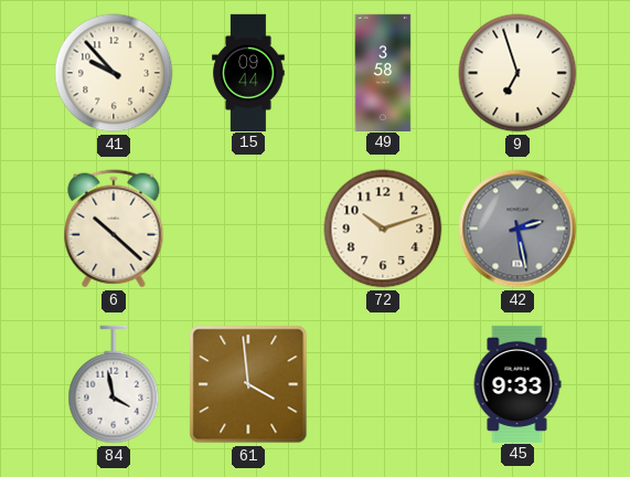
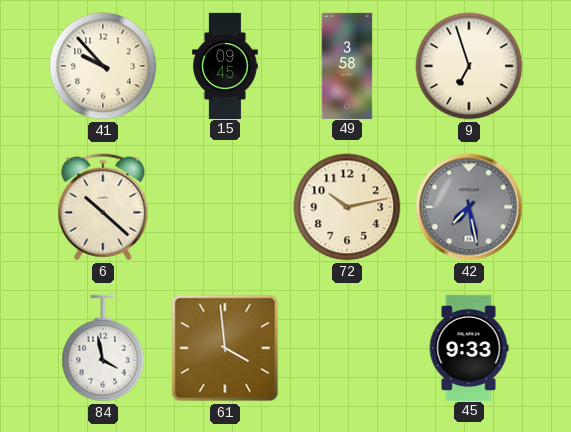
15: 09:44 -> 09:45 (225, 65)
72: 10:12 -> 10:13 (347, 207)
42: 2:28 -> 7:28 (469, 207)
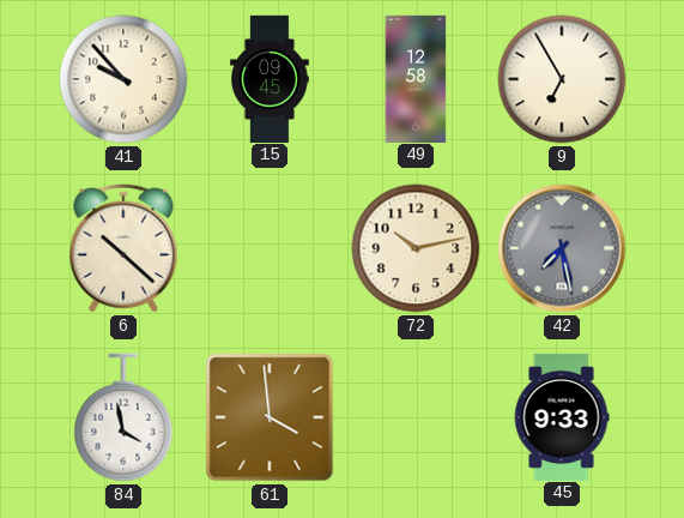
49: 3:58 -> 12:58 (416, 78)
9: 6:57 -> 6:55 (562, 79)
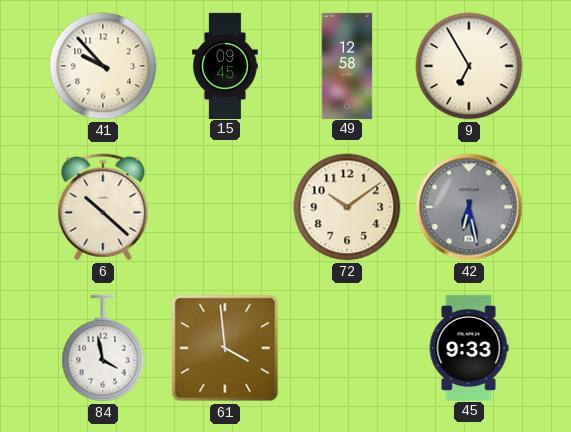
72: 10:13 -> 10:09 (347, 207)
42: 7:28 -> 6:28 (469, 207)
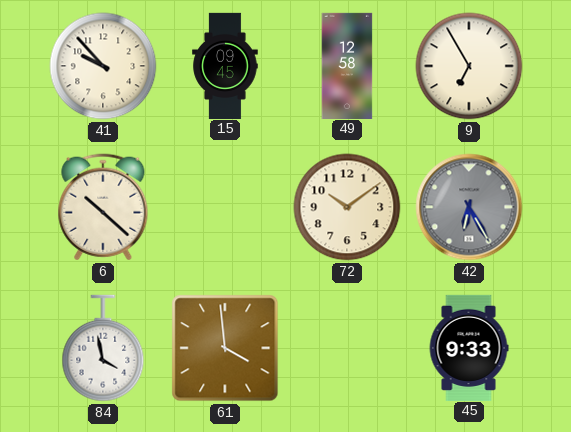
42: 6:28 -> 6:25 (469, 207)
